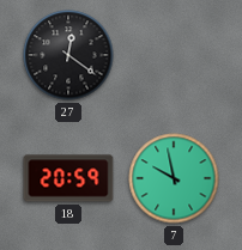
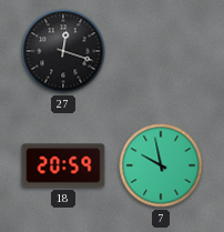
27: 12:21 -> 12:18 (63, 51)
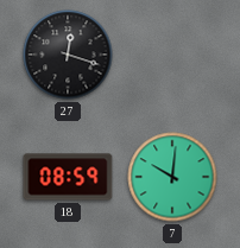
18: 20:59 -> 08:59 (68, 177)
7: 9:58 -> 10:01 (172, 177)
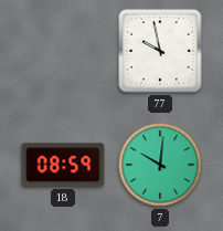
27: 12:18 -> none (68, 55)
77: none -> 9:58 (160, 51)
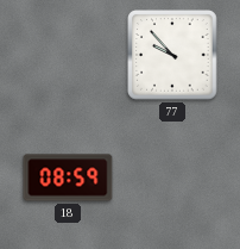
77: 9:58 -> 9:53 (172, 55)
7: 10:01 -> none (160, 165)
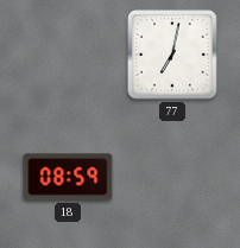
77: 9:53 -> 7:02 (172, 55)
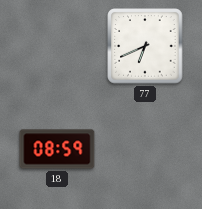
77: 7:02 -> 6:41 (145, 46)
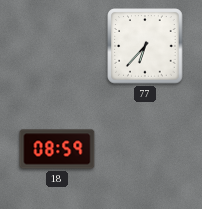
77: 6:41 -> 6:37 (145, 46)
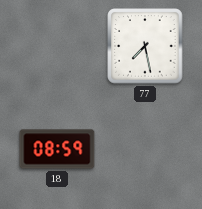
77: 6:37 -> 7:28 (145, 46)
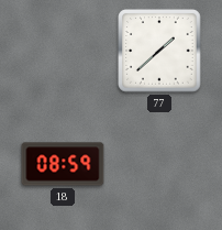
77: 7:28 -> 1:38 (159, 51)
